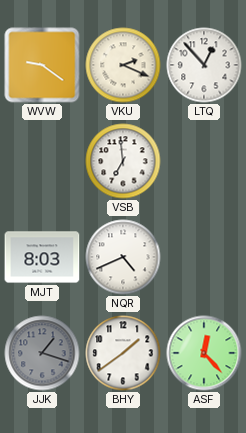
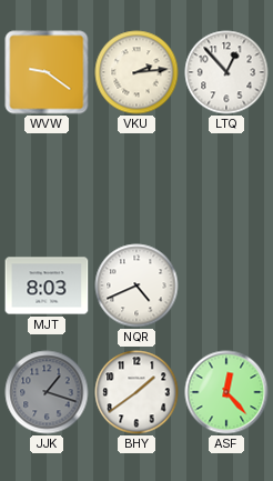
VKU: 2:19 -> 2:14 (136, 72)
VSB: 6:59 -> none (123, 161)
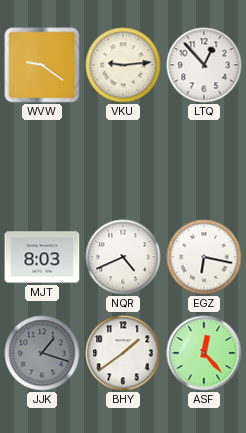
VKU: 2:14 -> 9:14 (123, 65)
EGZ: none -> 6:17 (204, 257)
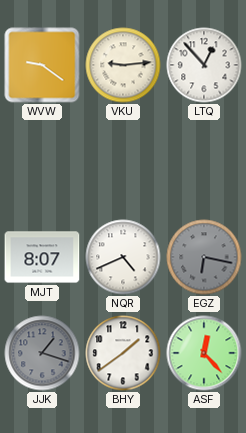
MJT: 8:03 -> 8:07 (42, 257)
EGZ dial: white -> grey (204, 257)
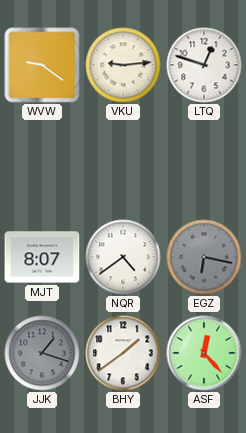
LTQ: 12:53 -> 12:48 (204, 65)
NQR: 4:41 -> 4:39 (123, 257)
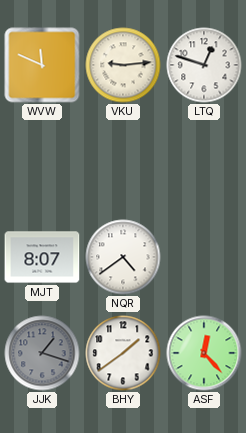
WVW: 9:21 -> 11:49 (42, 65)
EGZ: 6:17 -> none (204, 257)
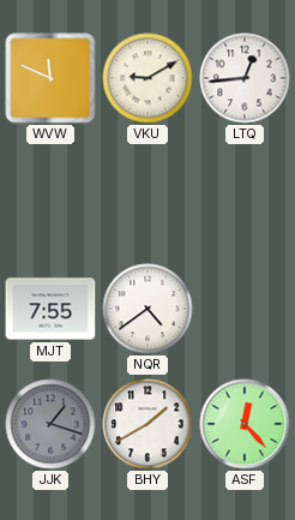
VKU: 9:14 -> 9:10 (147, 78)
LTQ: 12:48 -> 12:44 (245, 78)
MJT: 8:07 -> 7:55 (50, 309)
BHY: 1:39 -> 1:40 (147, 424)
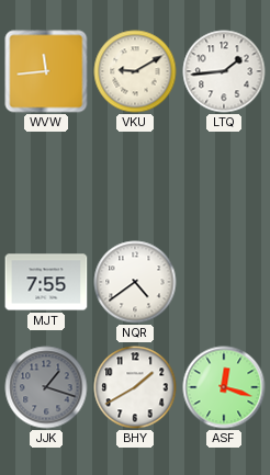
WVW: 11:49 -> 11:44 (46, 71)
LTQ: 12:44 -> 1:44 (224, 71)
ASF: 12:23 -> 12:18 (224, 387)
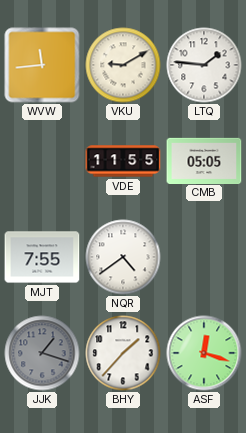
LTQ: 1:44 -> 1:46 (204, 65)
VDE: none -> 11:55 (123, 161)
CMB: none -> 05:05 (204, 160)
BHY: 1:40 -> 1:37 (123, 353)
